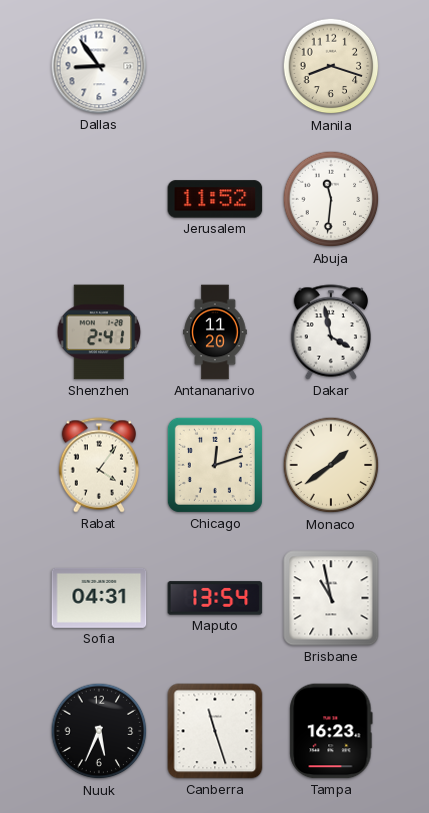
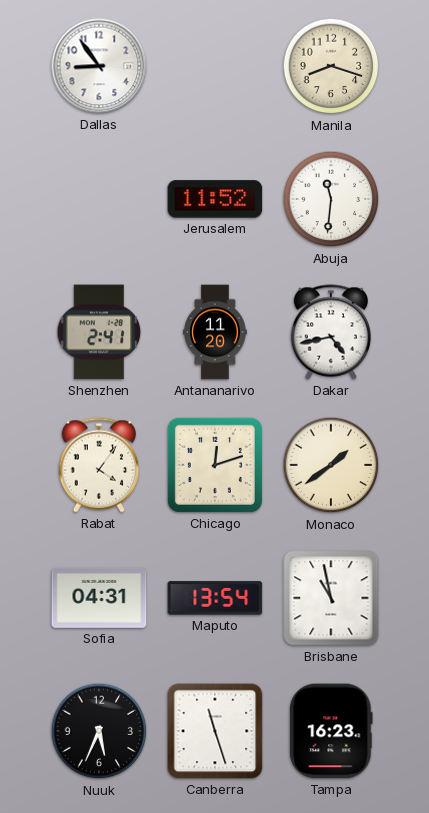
Dakar: 3:58 -> 4:43 (330, 332)
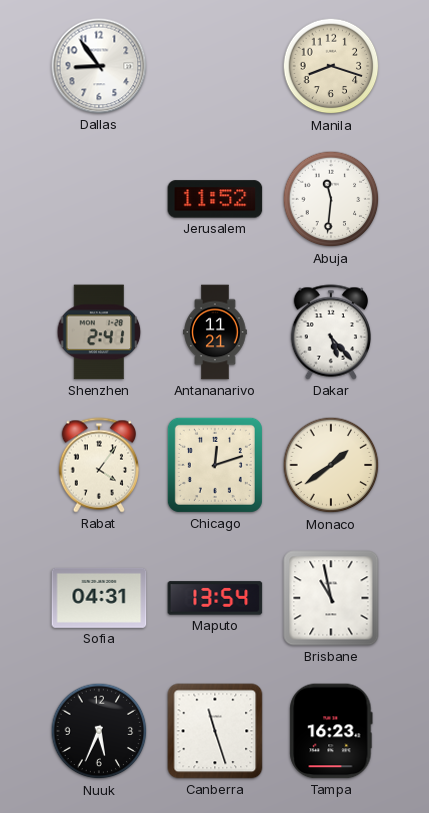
Antananarivo: 11:20 -> 11:21 (215, 332)
Dakar: 4:43 -> 5:23 (330, 332)
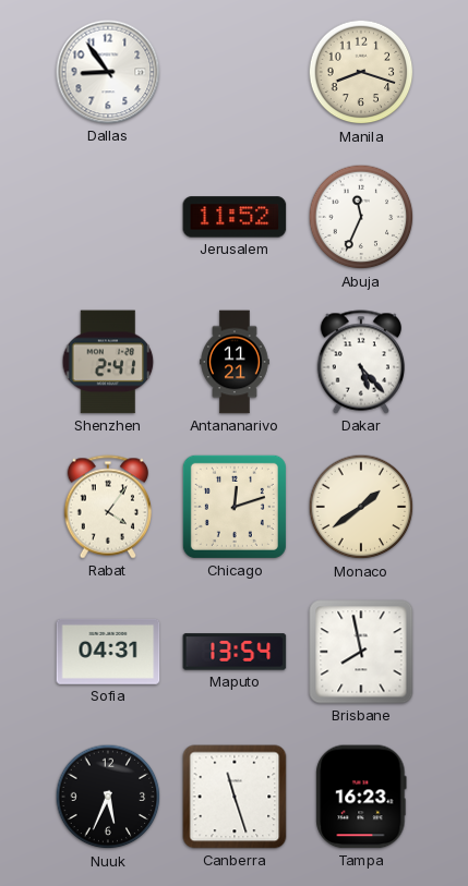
Abuja: 11:31 -> 11:34 (361, 217)
Brisbane: 10:58 -> 7:58 (361, 652)
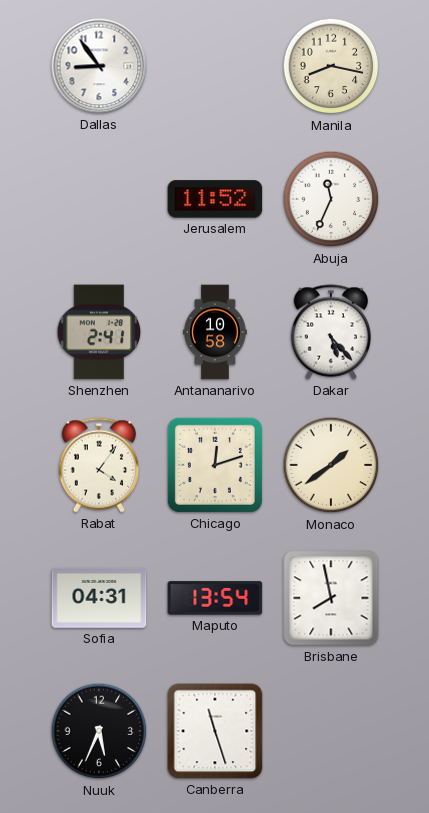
Manila: 8:18 -> 8:17 (331, 66)
Antananarivo: 11:21 -> 10:58 (215, 332)
Tampa: 16:23 -> none (361, 797)
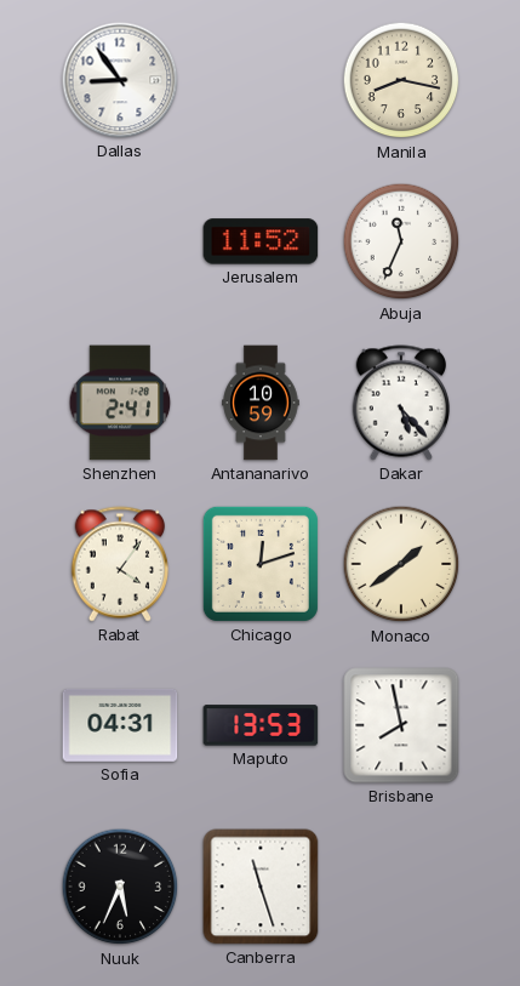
Antananarivo: 10:58 -> 10:59 (261, 403)
Maputo: 13:54 -> 13:53 (261, 725)
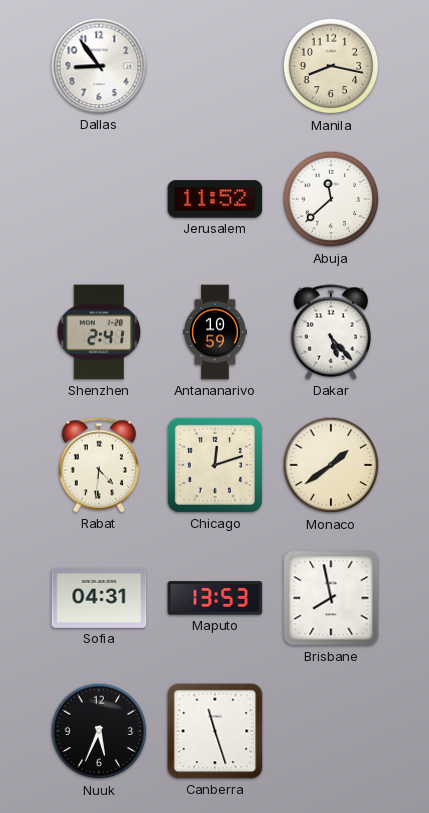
Abuja: 11:34 -> 11:38 (331, 199)
Rabat: 4:06 -> 4:31 (98, 465)
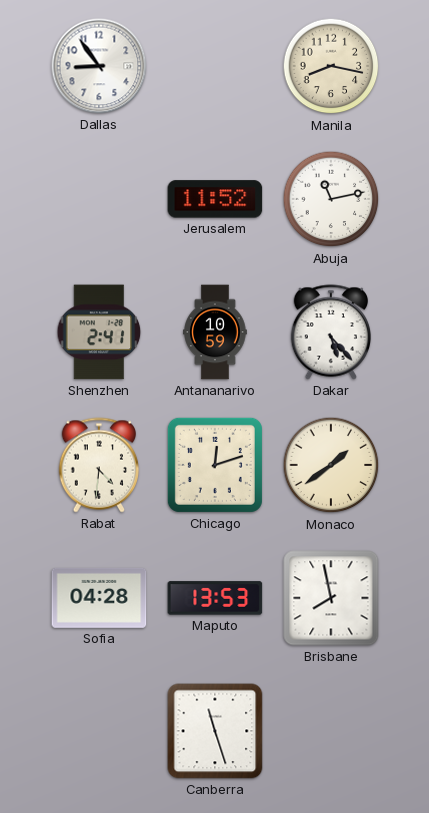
Abuja: 11:38 -> 11:13 (331, 199)
Sofia: 04:31 -> 04:28 (99, 598)
Nuuk: 5:34 -> none (99, 731)
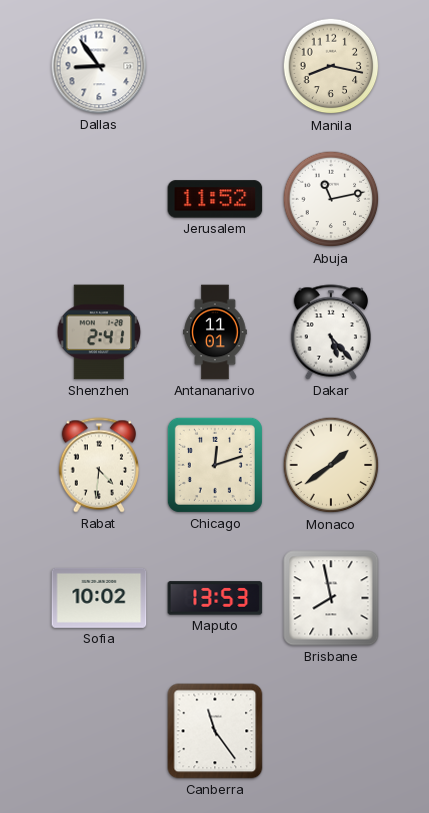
Antananarivo: 10:59 -> 11:01 (215, 332)
Sofia: 04:28 -> 10:02 (99, 598)
Canberra: 11:27 -> 11:24 (215, 731)
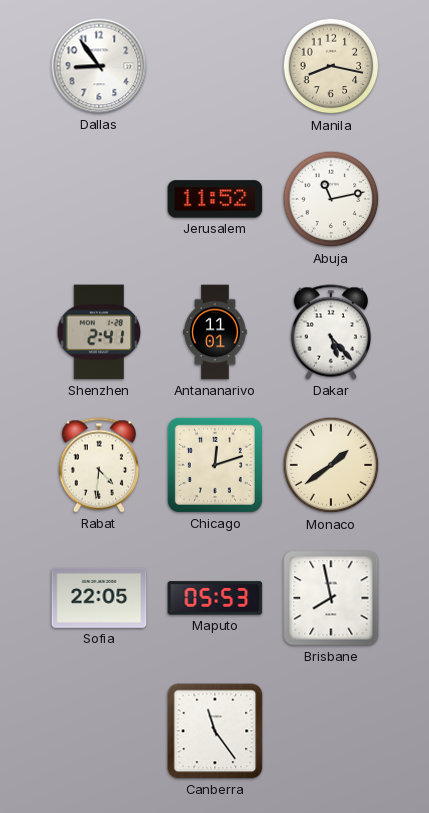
Sofia: 10:02 -> 22:05 (99, 598)
Maputo: 13:53 -> 05:53 (215, 598)
